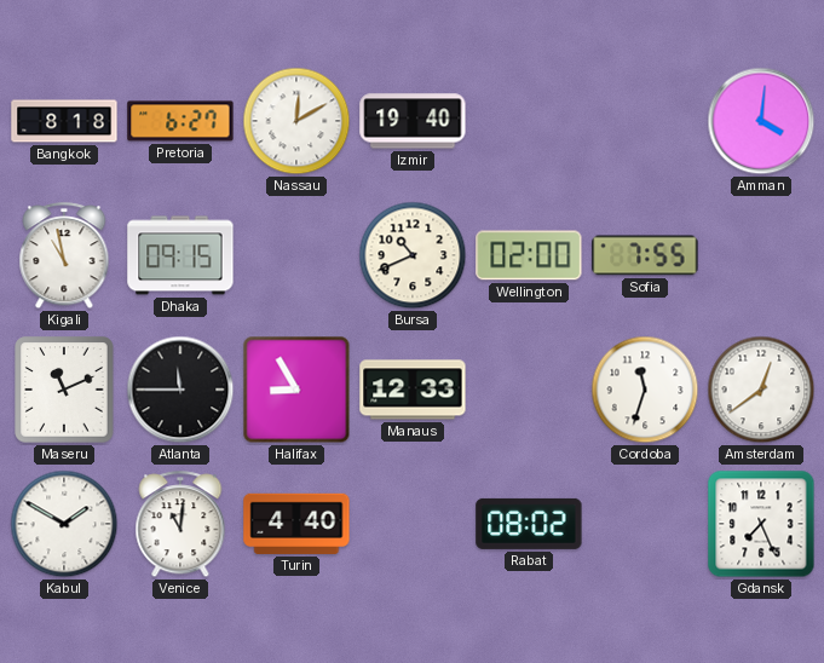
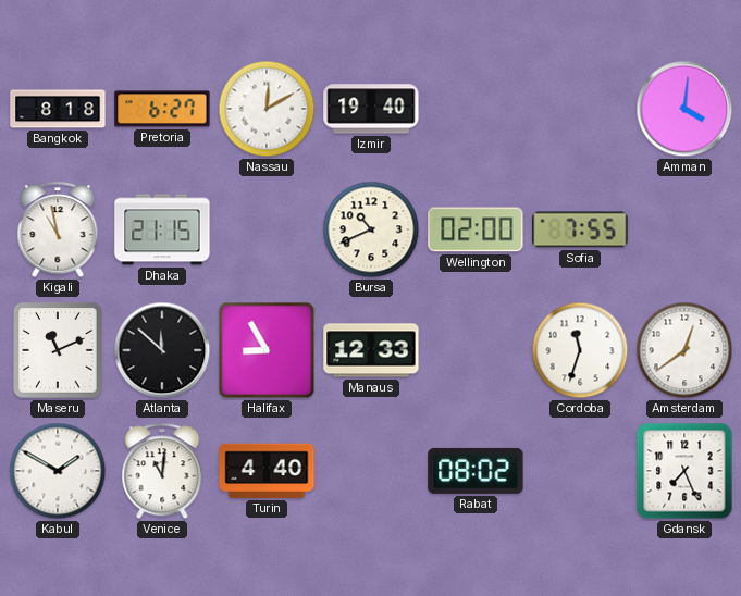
Dhaka: 09:15 -> 21:15 (162, 229)
Atlanta: 11:45 -> 11:52 (162, 350)
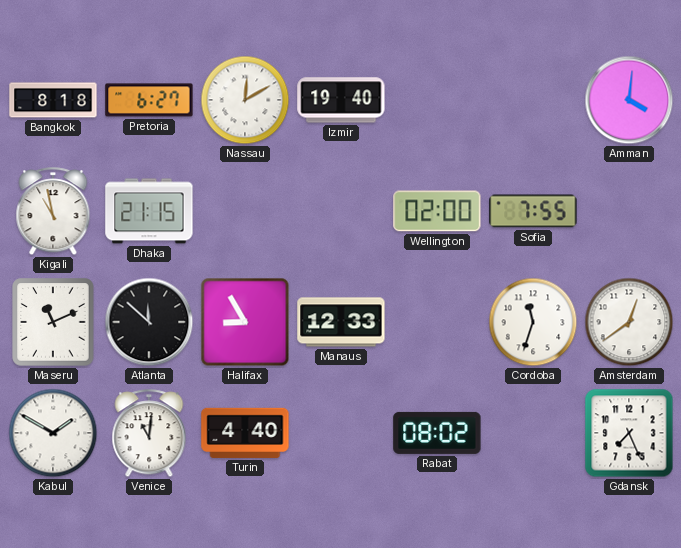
Bursa: 10:41 -> none (371, 229)
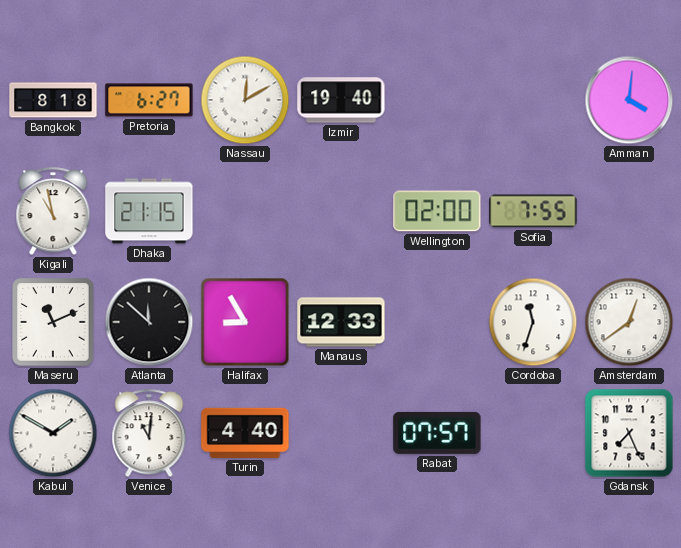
Rabat: 08:02 -> 07:57 (437, 433)
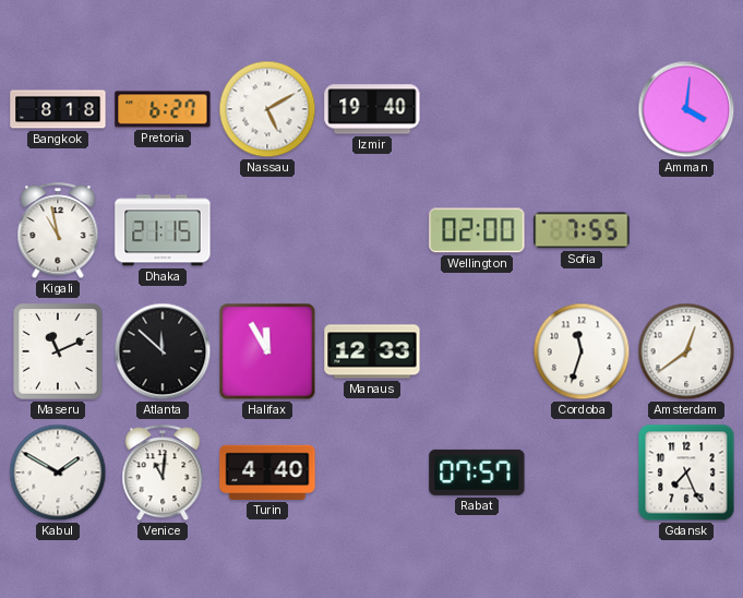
Nassau: 12:10 -> 5:10 (267, 109)
Halifax: 8:55 -> 11:55 (267, 351)
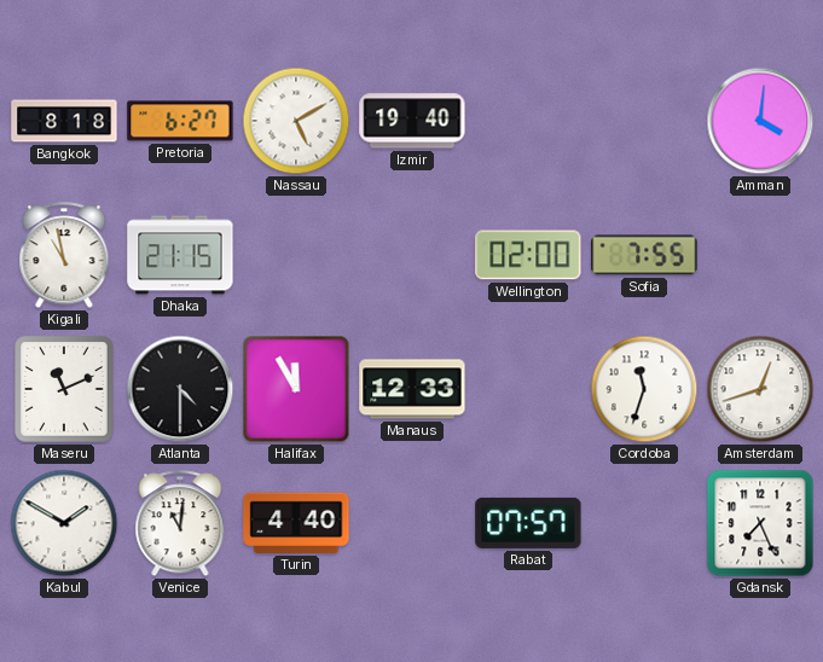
Atlanta: 11:52 -> 4:30 (180, 389)
Amsterdam: 12:39 -> 12:42 (760, 389)
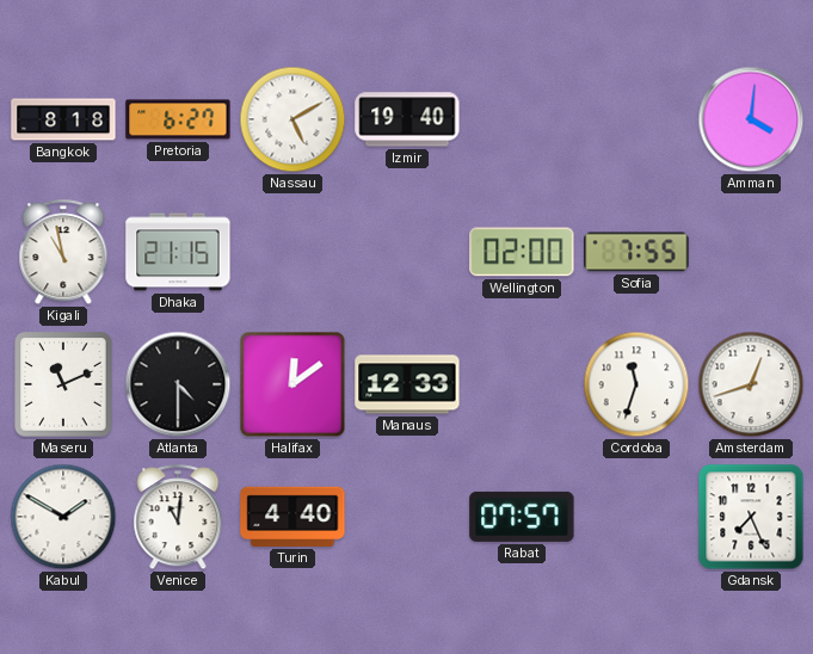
Halifax: 11:55 -> 12:09 (292, 384)
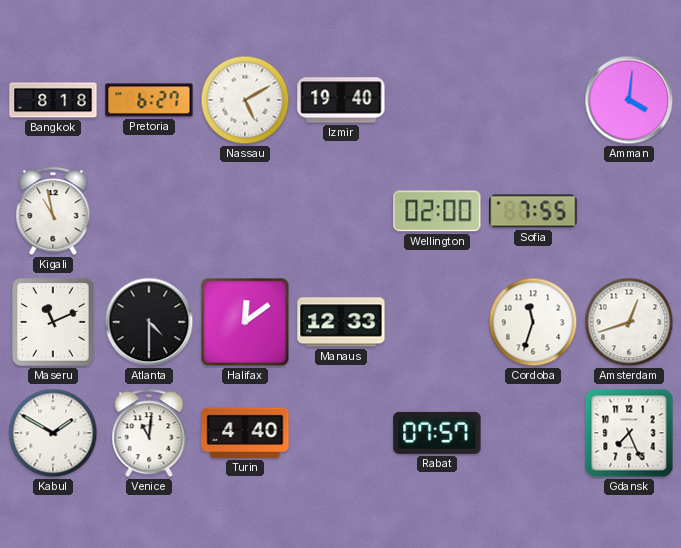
Dhaka: 21:15 -> none (178, 252)
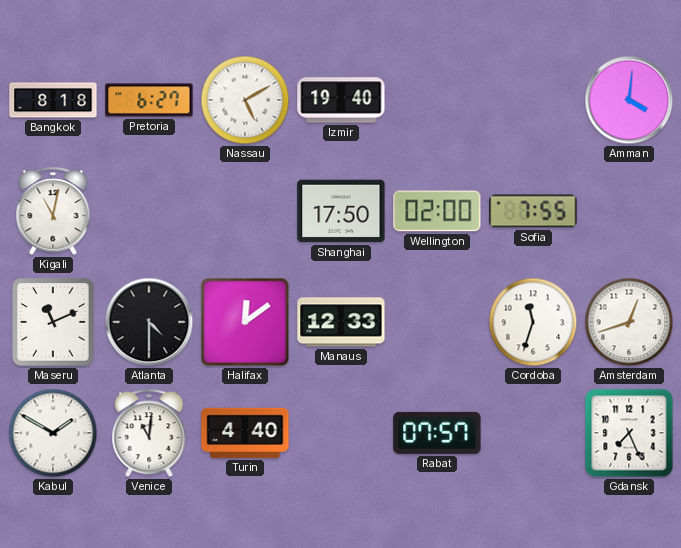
Kigali: 10:58 -> 11:02 (53, 212)
Shanghai: none -> 17:50 (341, 211)
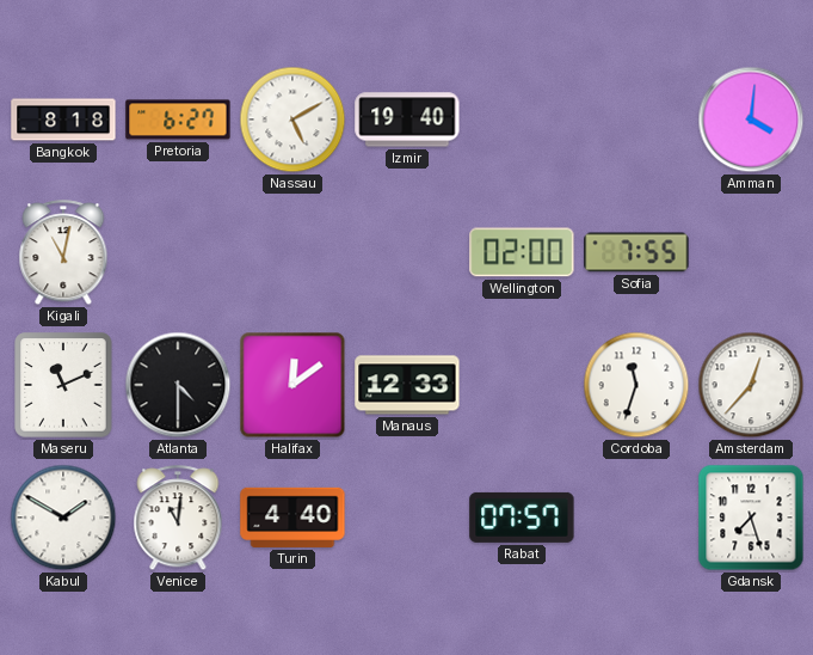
Shanghai: 17:50 -> none (341, 211)
Amsterdam: 12:42 -> 12:37 (751, 385)
Gdansk: 7:26 -> 7:27 (751, 518)
